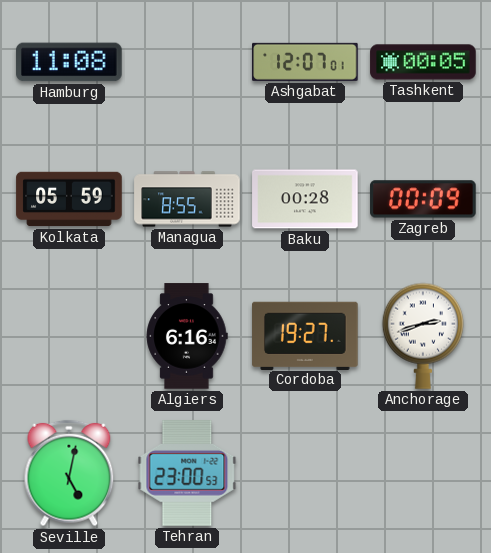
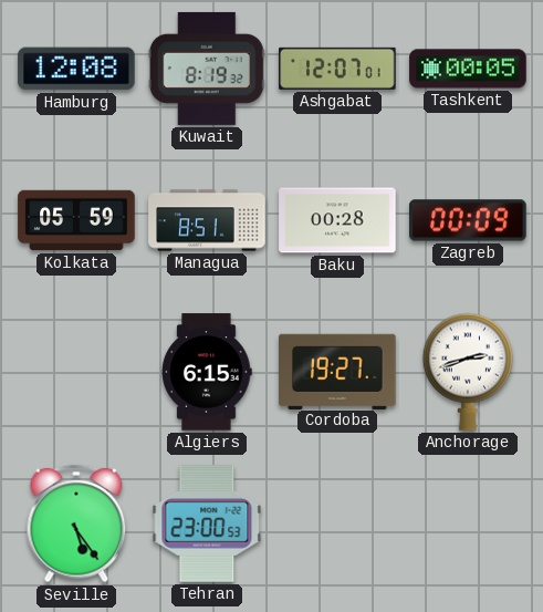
Hamburg: 11:08 -> 12:08 (76, 69)
Kuwait: none -> 8:19 (207, 69)
Managua: 8:55 -> 8:51 (207, 220)
Algiers: 6:16 -> 6:15 (207, 372)
Seville: 5:02 -> 5:24 (76, 523)
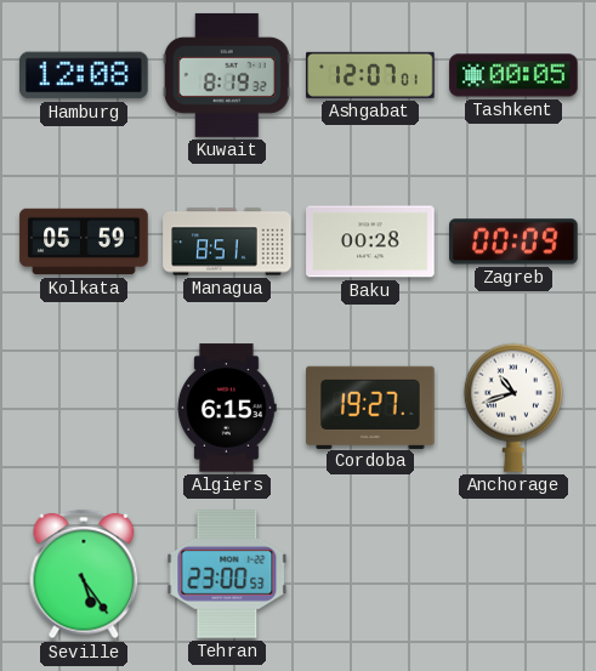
Anchorage: 2:42 -> 10:42 (513, 408)
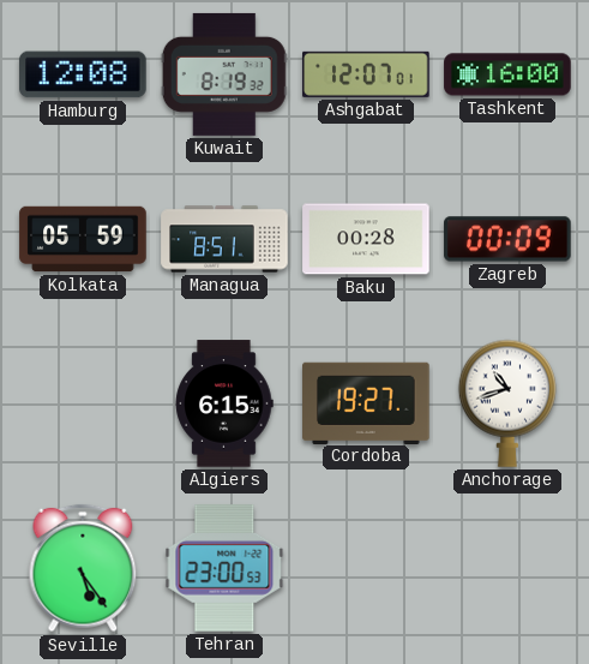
Tashkent: 00:05 -> 16:00 (507, 74)
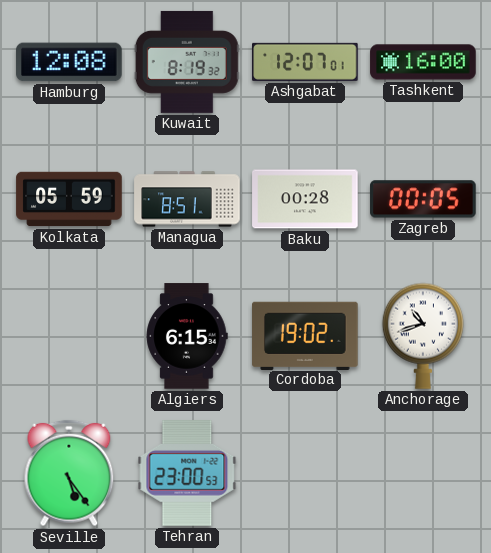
Zagreb: 00:09 -> 00:05 (423, 199)
Cordoba: 19:27 -> 19:02 (305, 335)
